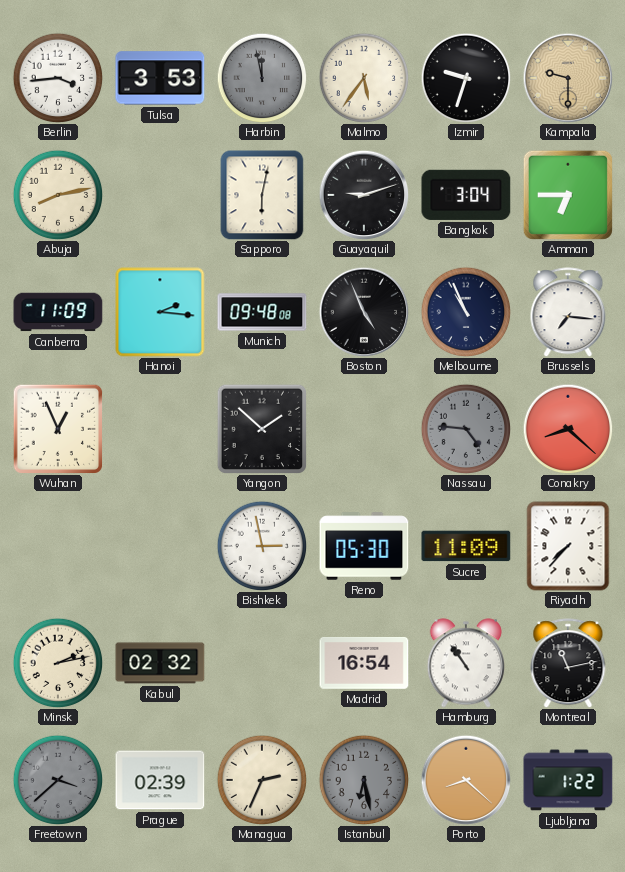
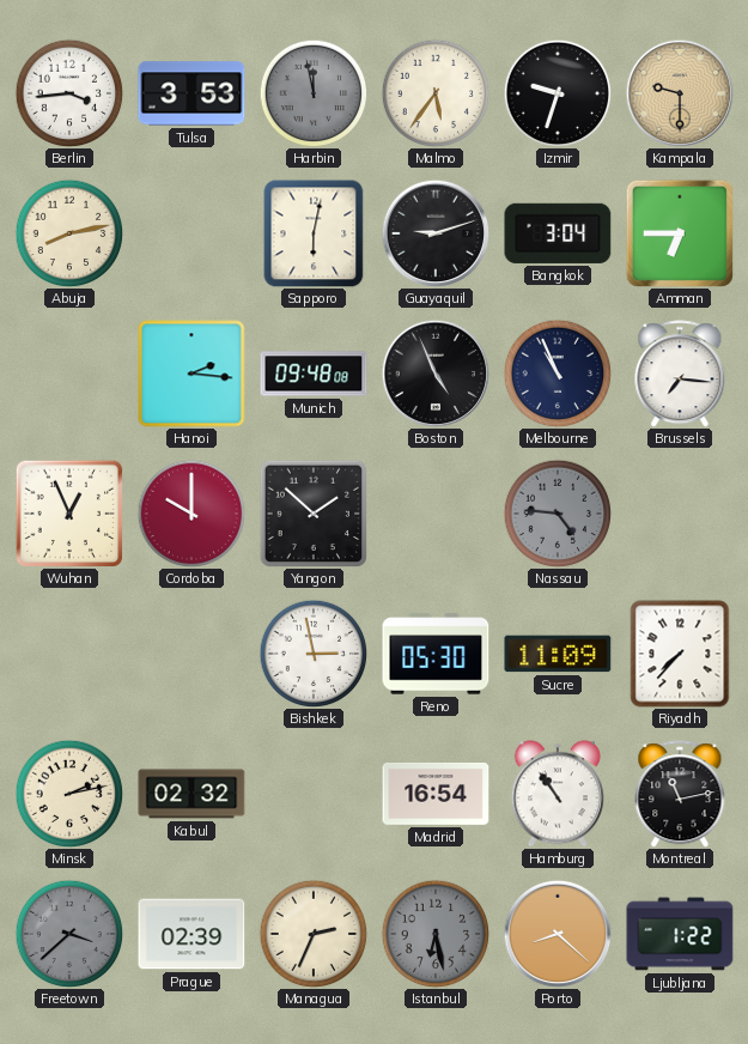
Canberra: 11:09 -> none (58, 312)
Cordoba: none -> 10:00 (191, 514)
Conakry: 8:22 -> none (568, 429)
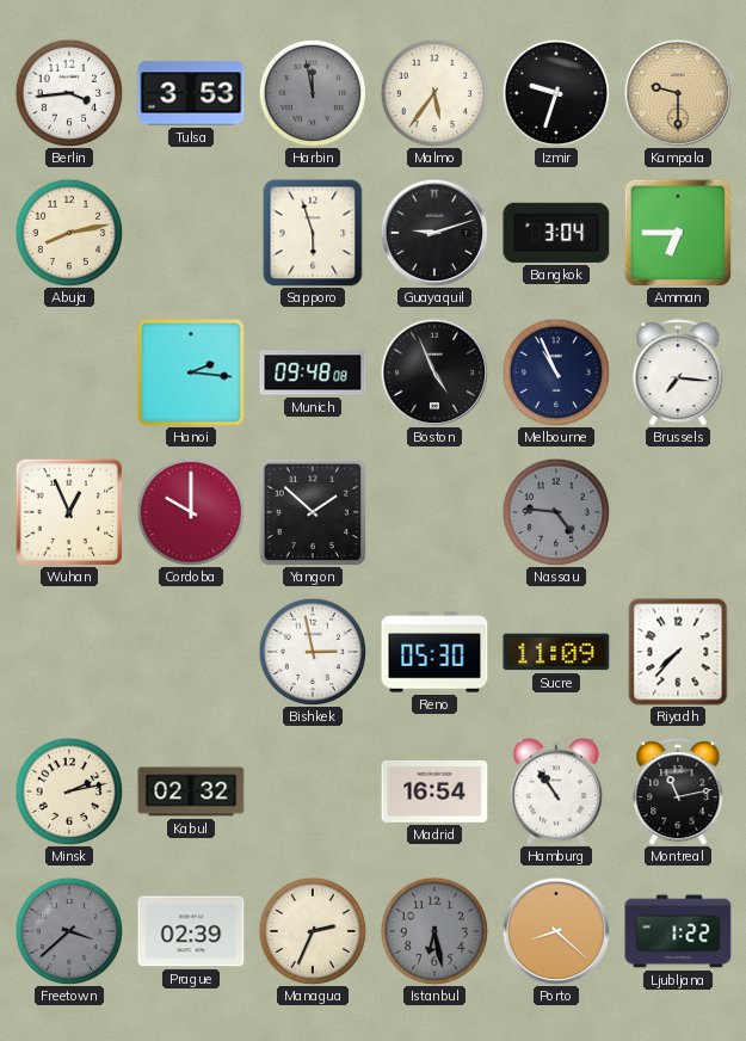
Sapporo: 6:02 -> 5:57 (313, 233)
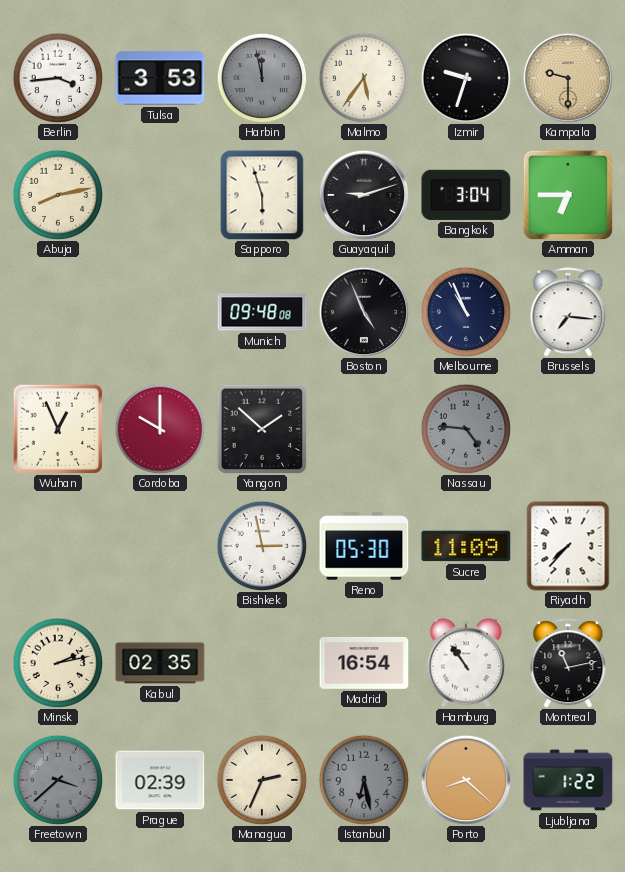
Hanoi: 2:16 -> none (191, 372)
Kabul: 02:32 -> 02:35 (160, 663)
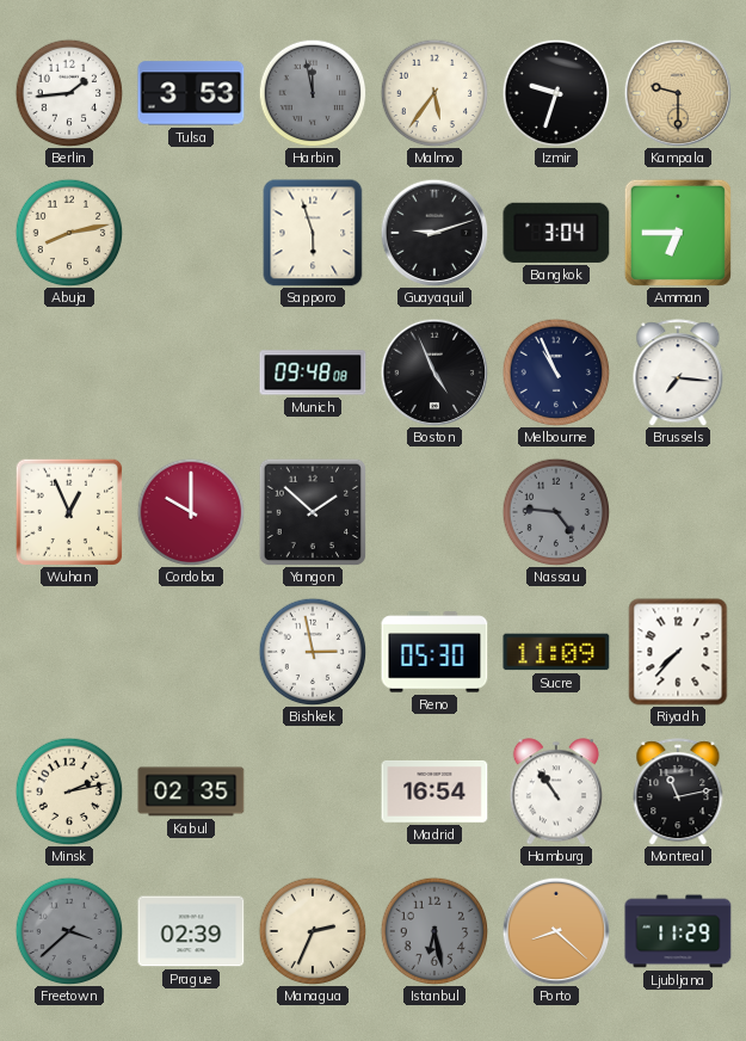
Berlin: 3:44 -> 1:44 (69, 93)
Ljubljana: 1:22 -> 11:29 (678, 931)
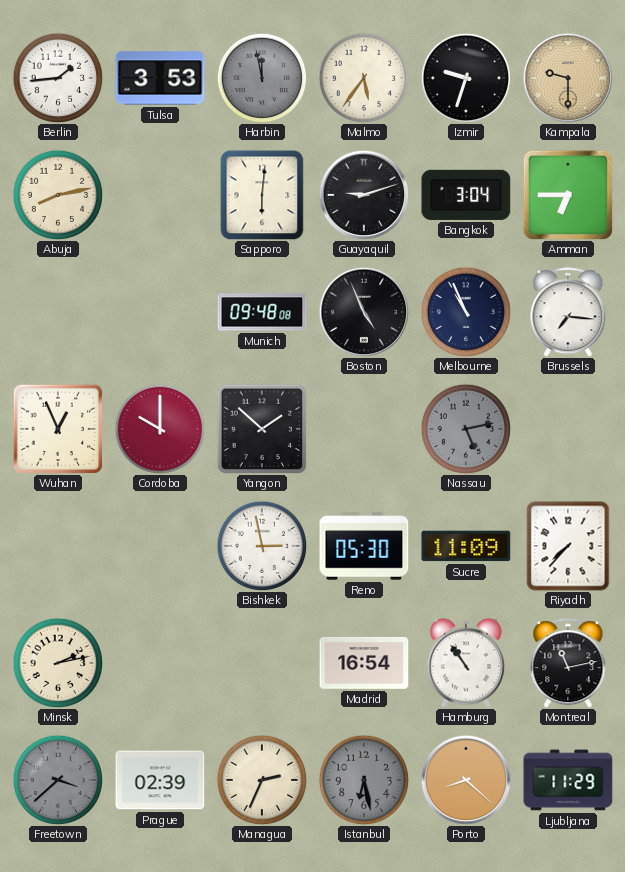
Sapporo: 5:57 -> 6:01 (262, 195)
Nassau: 4:46 -> 5:13 (466, 429)
Kabul: 02:35 -> none (191, 791)
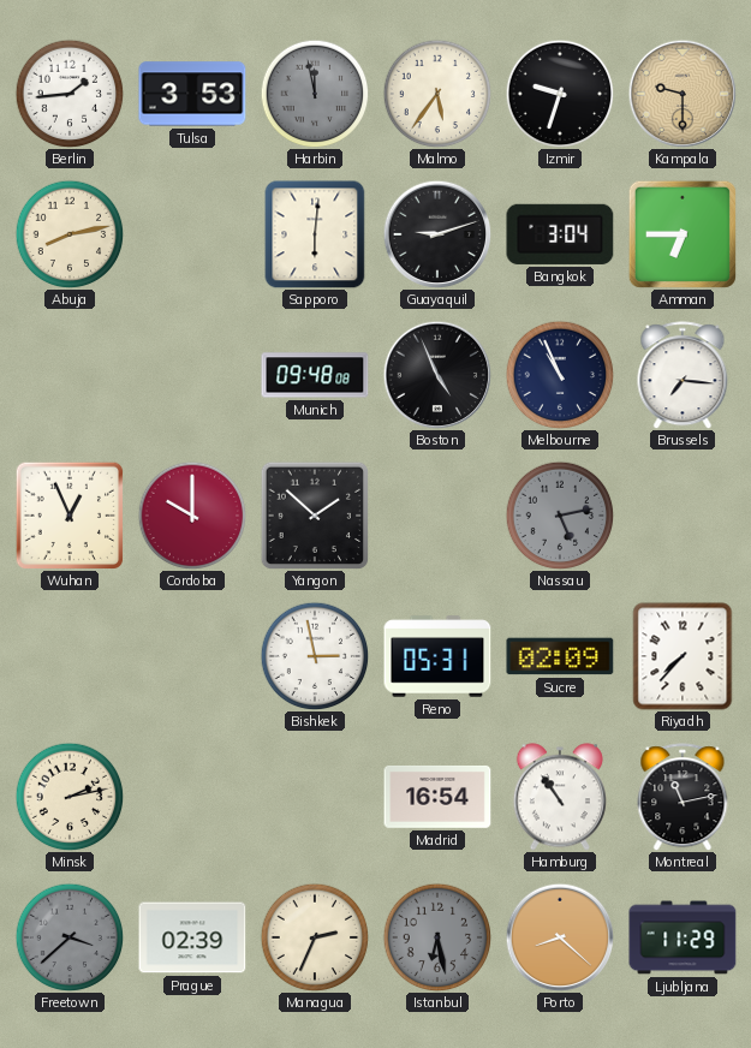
Reno: 05:30 -> 05:31 (437, 656)
Sucre: 11:09 -> 02:09 (560, 656)
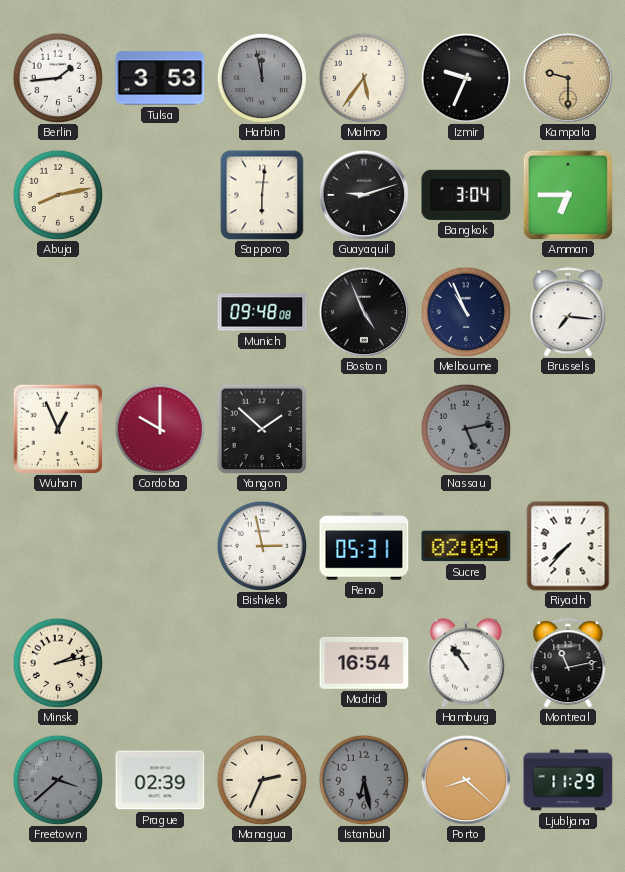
Izmir: 9:33 -> 9:34 (466, 78)
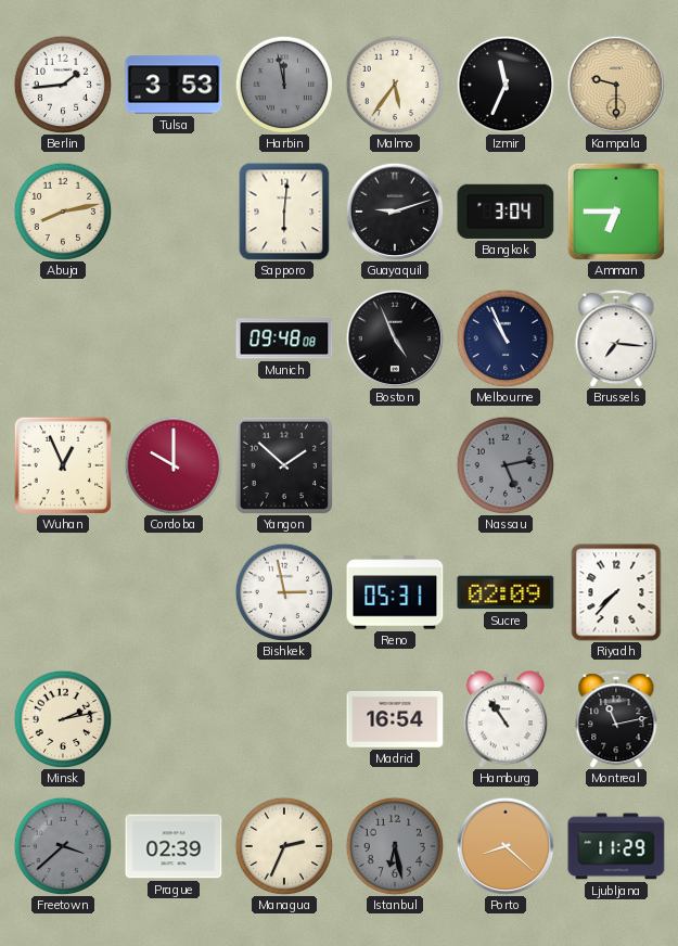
Izmir: 9:34 -> 11:34 (506, 85)
